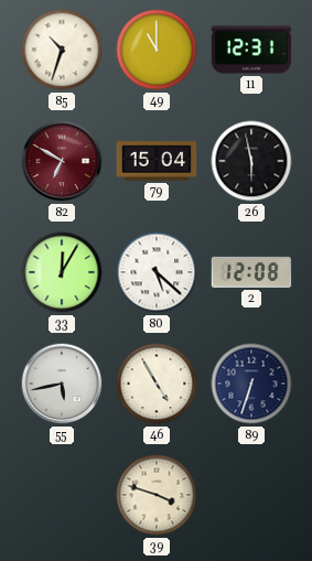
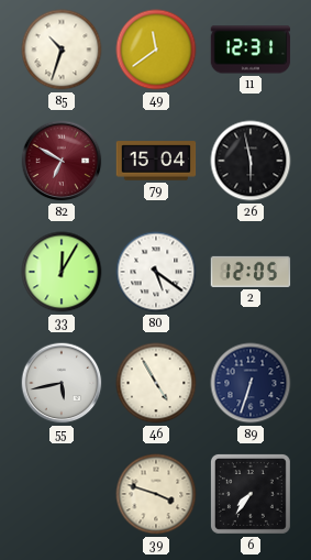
49: 11:00 -> 11:39 (156, 50)
80: 5:22 -> 5:21 (156, 272)
2: 12:08 -> 12:05 (251, 272)
6: none -> 7:36 (251, 494)
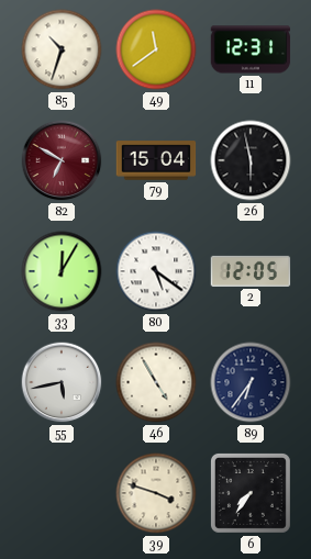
89: 6:33 -> 6:36 (251, 382)
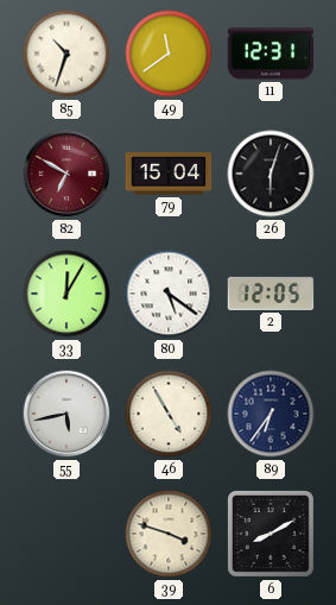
26: 5:58 -> 6:03 (271, 174)
6: 7:36 -> 8:10 (271, 534)
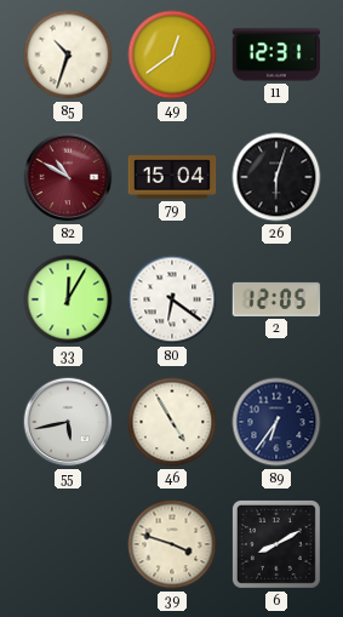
49: 11:39 -> 12:39 (172, 55)
82: 6:50 -> 10:50 (68, 177)
80: 5:21 -> 6:21 (172, 299)
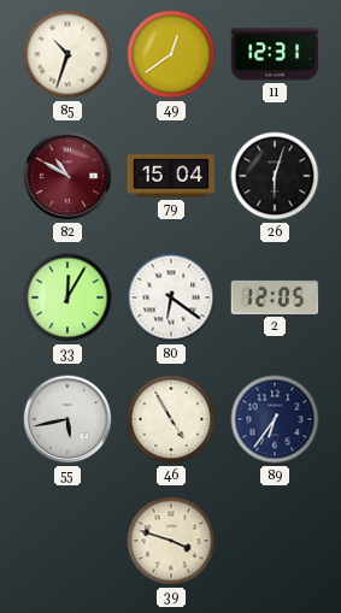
6: 8:10 -> none (276, 544)
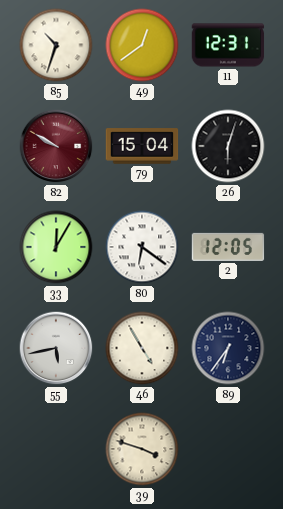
82: 10:50 -> 9:50 (56, 146)
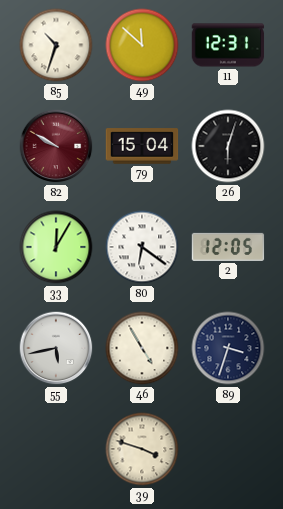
49: 12:39 -> 11:52 (142, 45)
89: 6:36 -> 3:33 (228, 348)
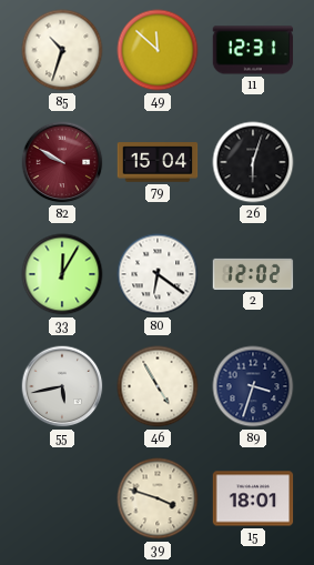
2: 12:05 -> 12:02 (253, 274)
15: none -> 18:01 (253, 498)
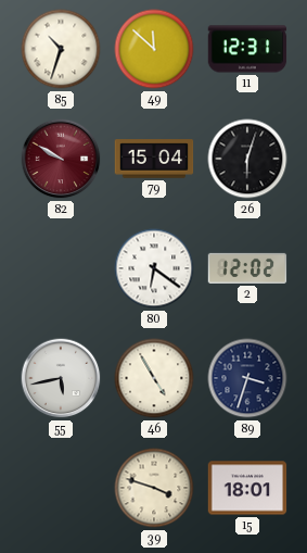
33: 12:05 -> none (62, 274)
